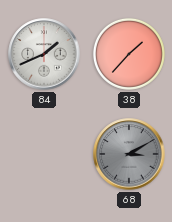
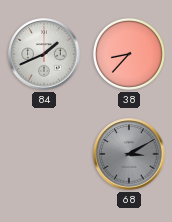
38: 1:37 -> 8:37 (129, 54)
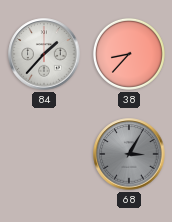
84: 1:41 -> 1:37 (44, 54)
68: 3:10 -> 3:05 (129, 154)
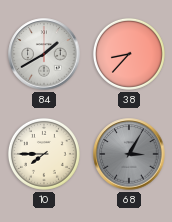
84: 1:37 -> 1:40 (44, 54)
10: none -> 7:45 (44, 154)
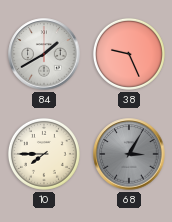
38: 8:37 -> 9:26 (129, 54)
